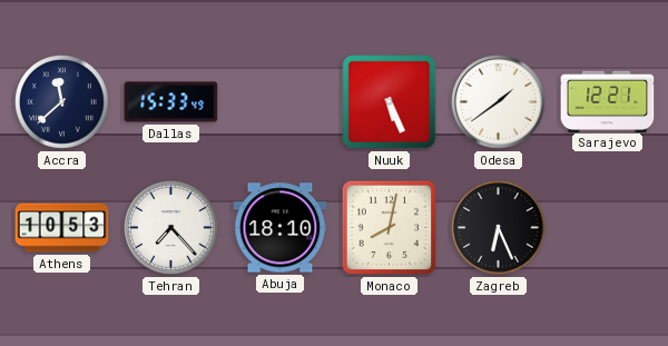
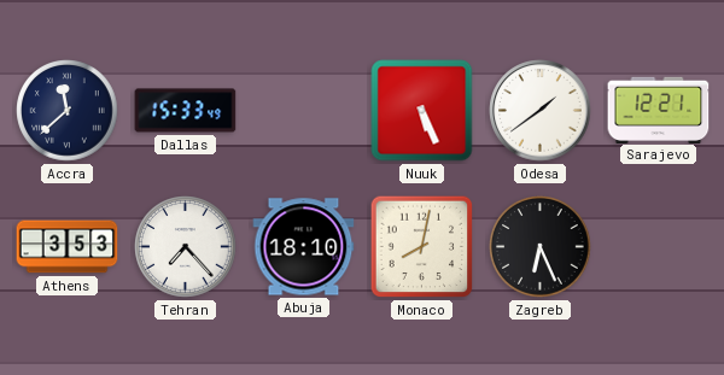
Athens: 10:53 -> 3:53 (68, 247)
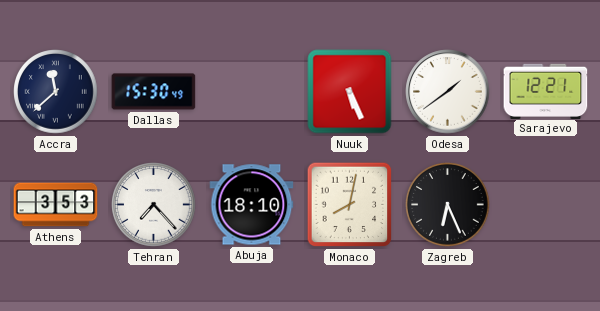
Dallas: 15:33 -> 15:30 (154, 92)
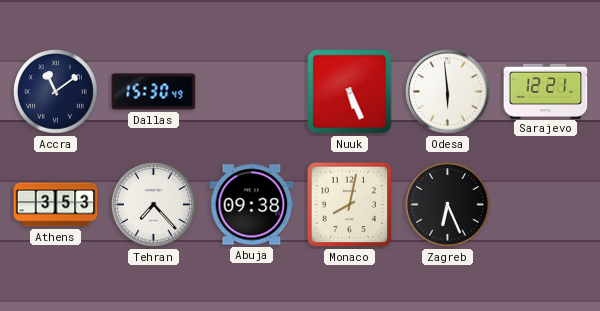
Accra: 11:38 -> 11:09 (56, 92)
Odesa: 1:39 -> 5:59 (448, 92)
Abuja: 18:10 -> 09:38 (252, 205)
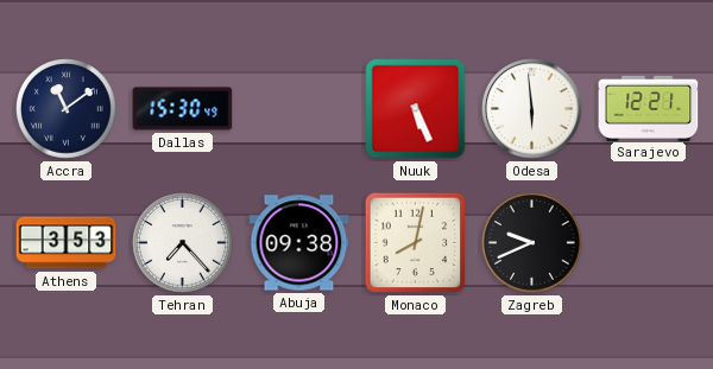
Zagreb: 6:26 -> 9:41 (532, 243)
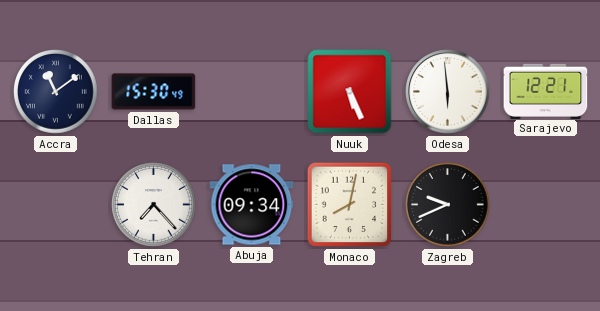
Athens: 3:53 -> none (67, 243)
Abuja: 09:38 -> 09:34 (252, 205)
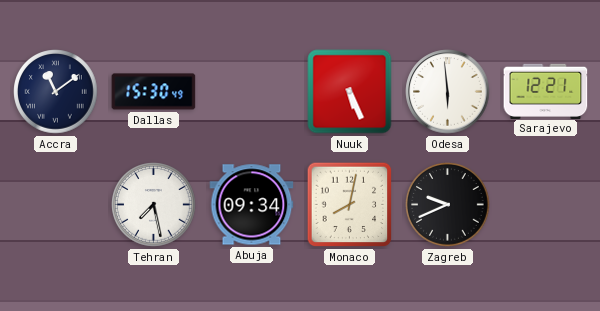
Tehran: 7:23 -> 7:28 (154, 205)
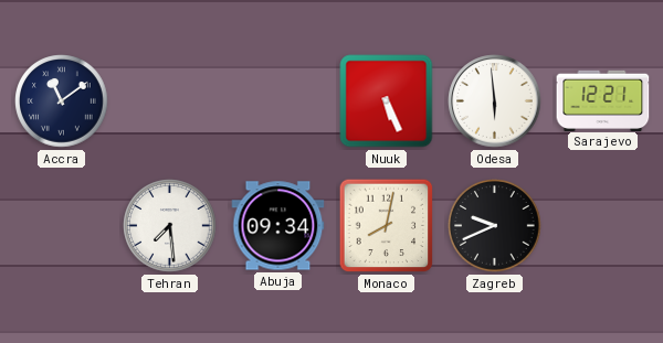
Dallas: 15:30 -> none (154, 92)
Tehran: 7:28 -> 7:29 (170, 226)
